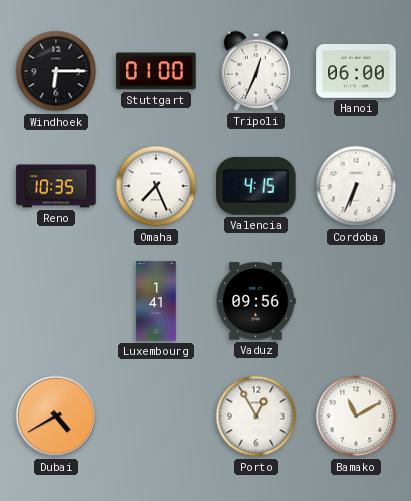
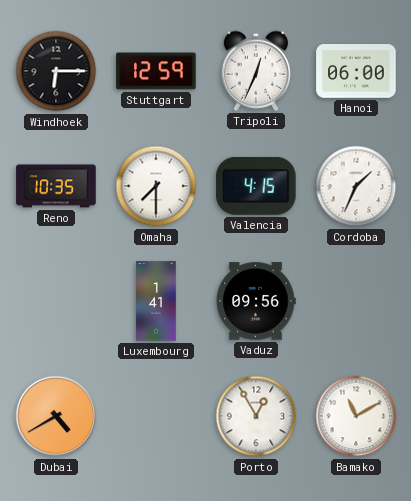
Stuttgart: 01:00 -> 12:59 (156, 71)
Omaha: 7:26 -> 7:30 (156, 186)
Cordoba: 6:34 -> 1:34 (356, 186)
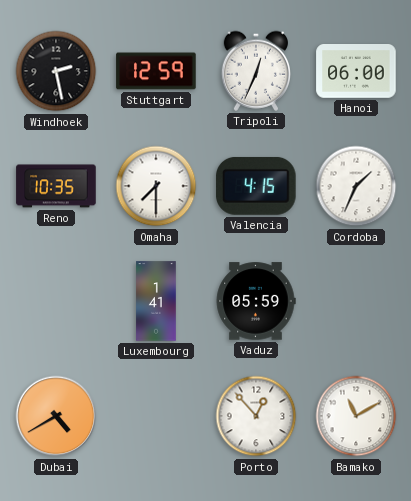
Windhoek: 6:15 -> 2:28 (56, 71)
Vaduz: 09:56 -> 05:59 (256, 301)
Porto: 12:55 -> 12:53 (256, 416)
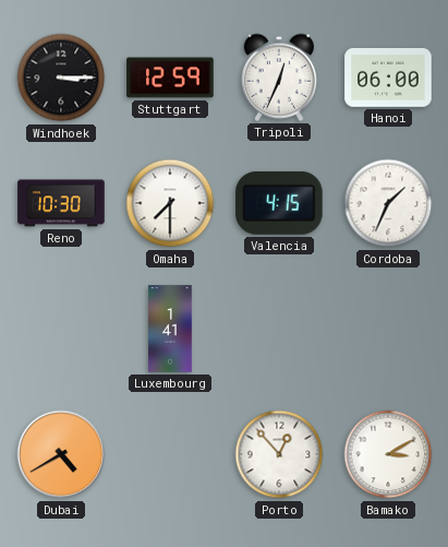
Windhoek: 2:28 -> 3:15 (61, 78)
Reno: 10:35 -> 10:30 (61, 203)
Vaduz: 05:59 -> none (256, 301)
Bamako: 11:10 -> 3:10 (388, 454)
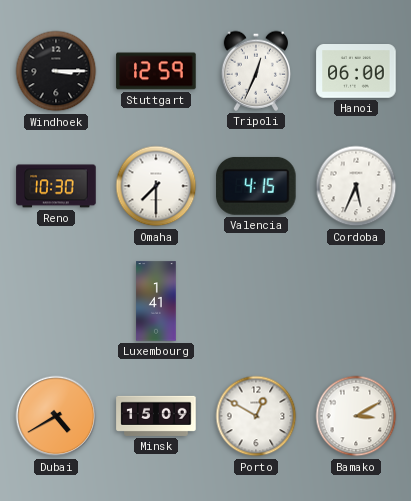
Cordoba: 1:34 -> 5:34 (356, 186)
Minsk: none -> 15:09 (156, 416)
Porto: 12:53 -> 12:50 (256, 416)
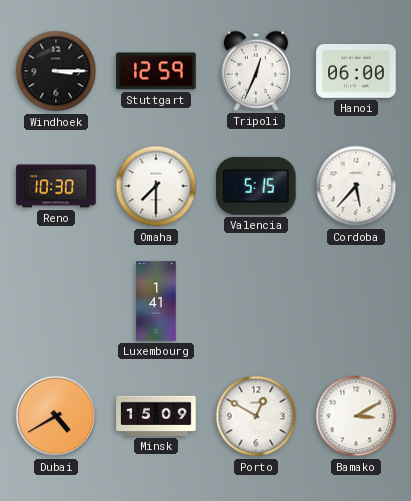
Valencia: 4:15 -> 5:15 (256, 186)
Cordoba: 5:34 -> 5:37 (356, 186)
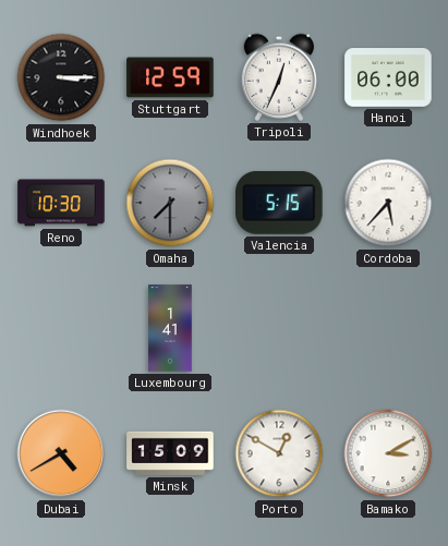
Omaha dial: white -> grey (170, 203)
